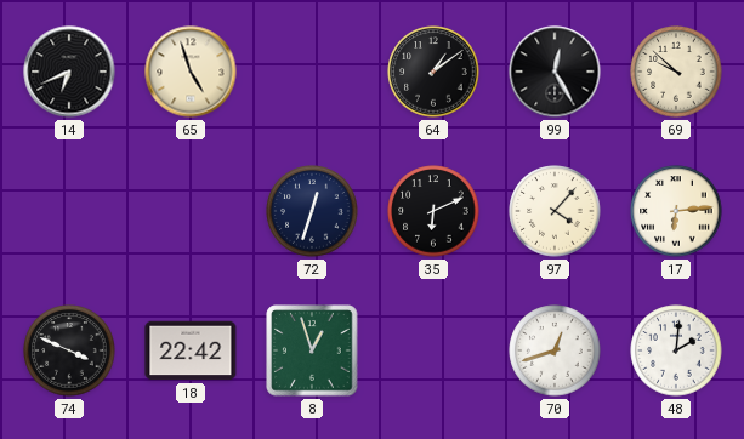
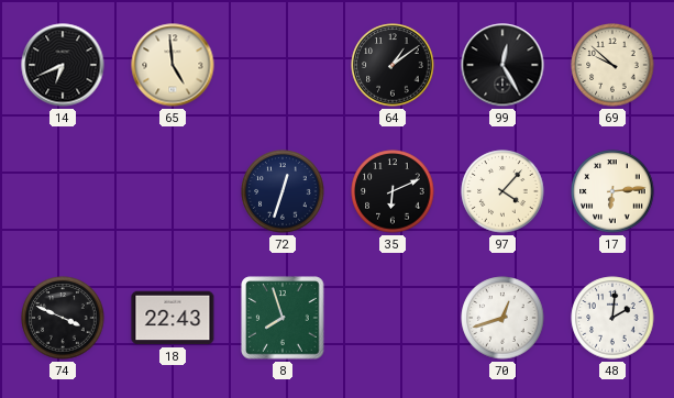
65: 4:57 -> 4:59 (173, 65)
18: 22:42 -> 22:43 (173, 318)
8: 12:57 -> 7:57 (283, 318)
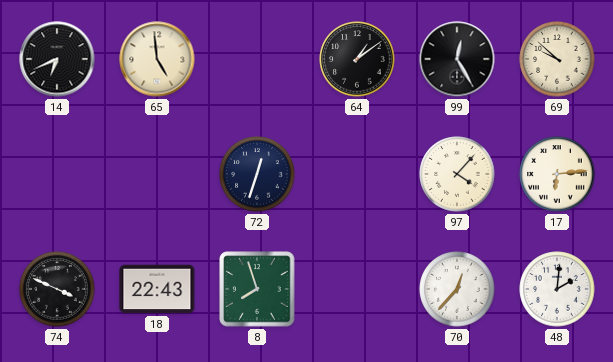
35: 6:11 -> none (393, 191)
70: 12:42 -> 12:37 (457, 289)
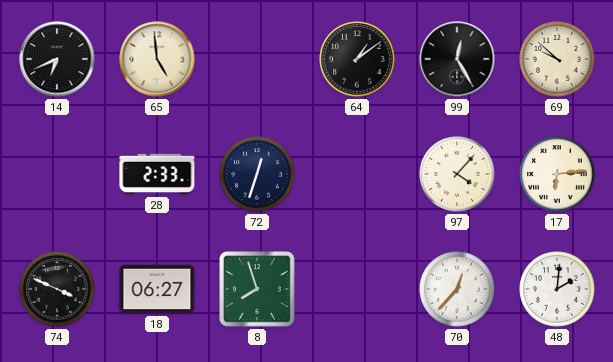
28: none -> 2:33 (157, 174)
18: 22:43 -> 06:27 (157, 289)
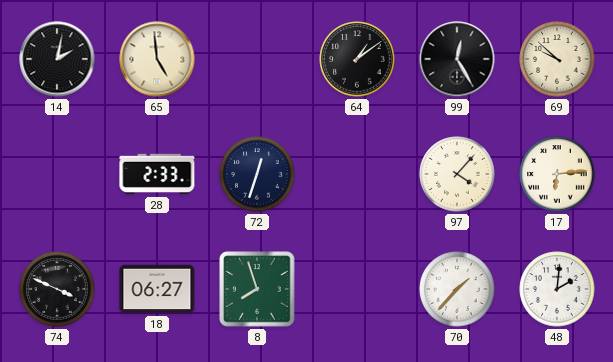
14: 6:41 -> 2:02 (57, 59)
70: 12:37 -> 1:37 (457, 289)
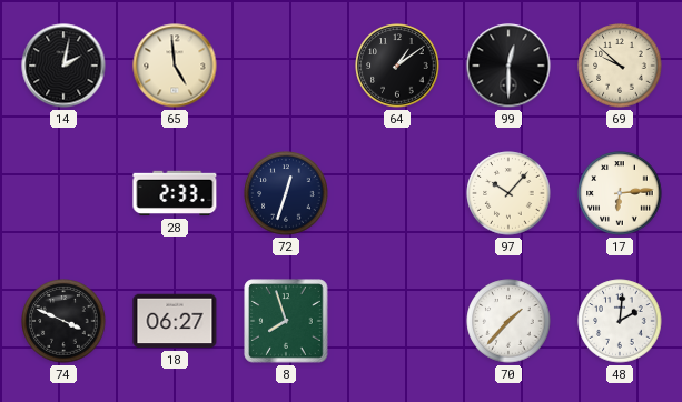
99: 12:25 -> 12:30 (508, 66)
97: 4:07 -> 10:07 (508, 193)
